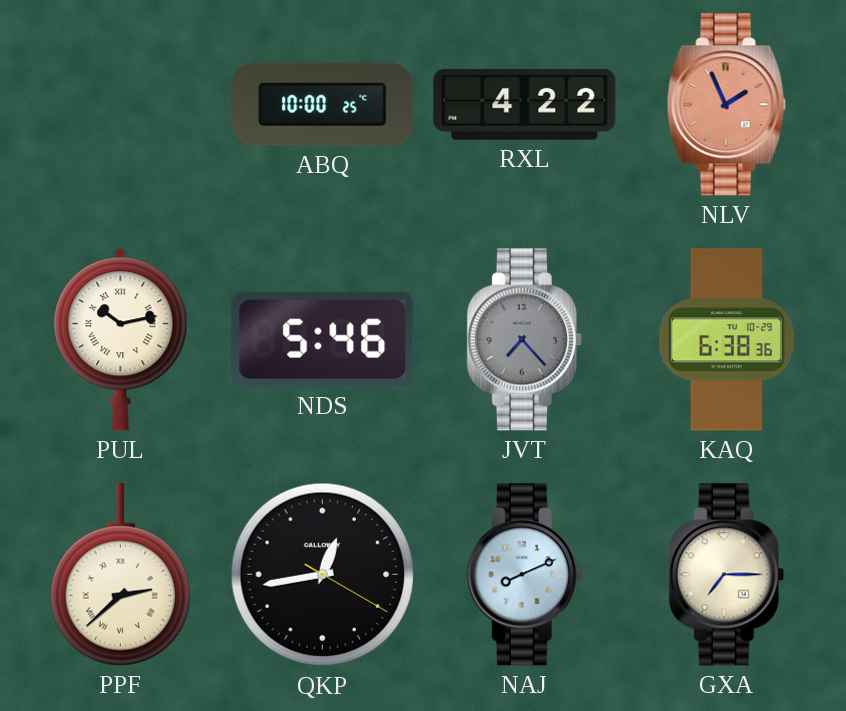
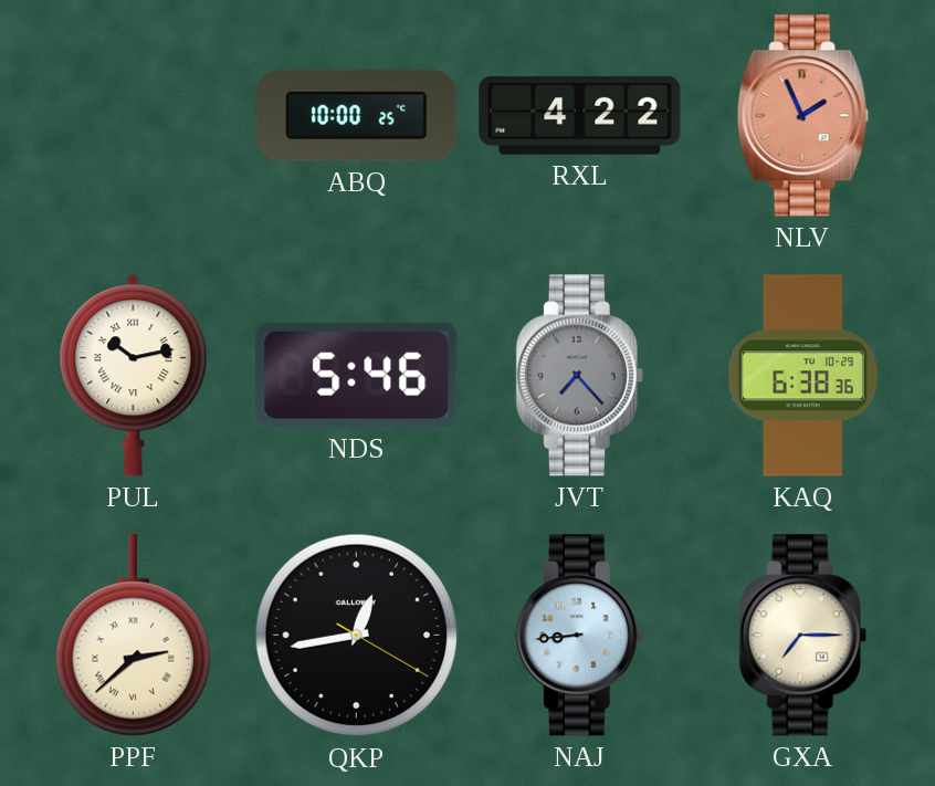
NAJ: 8:11 -> 8:44 (579, 636)
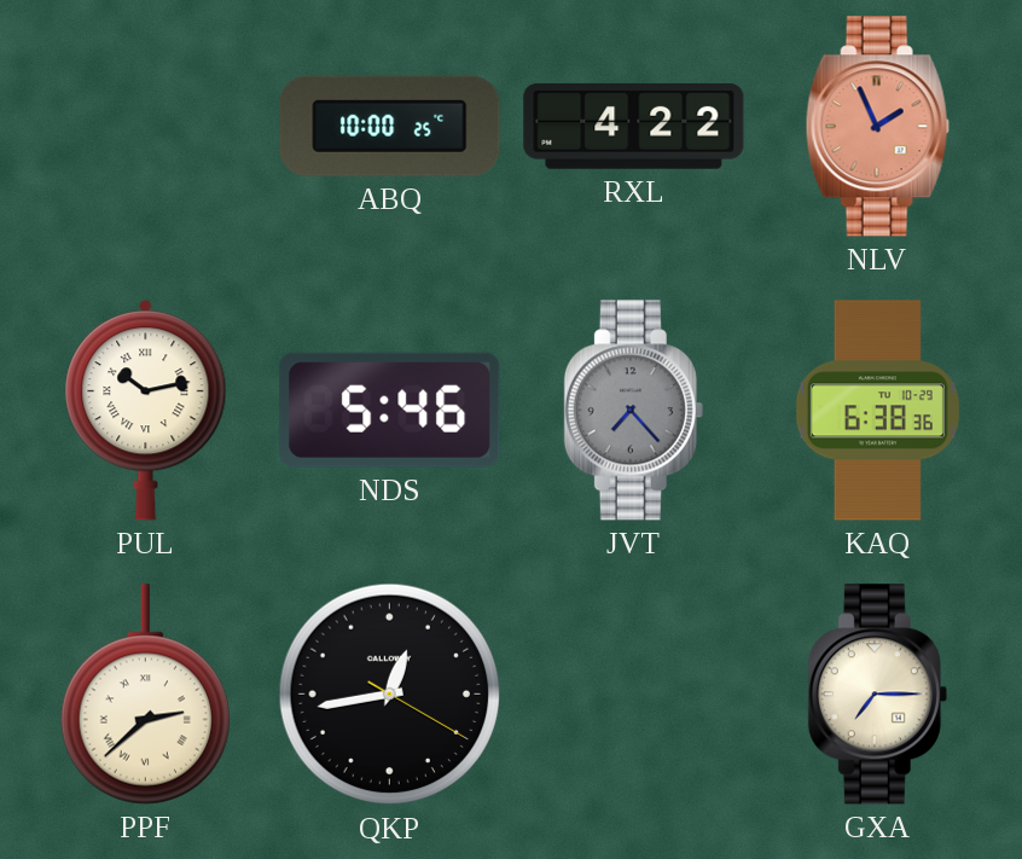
NAJ: 8:44 -> none (579, 636)
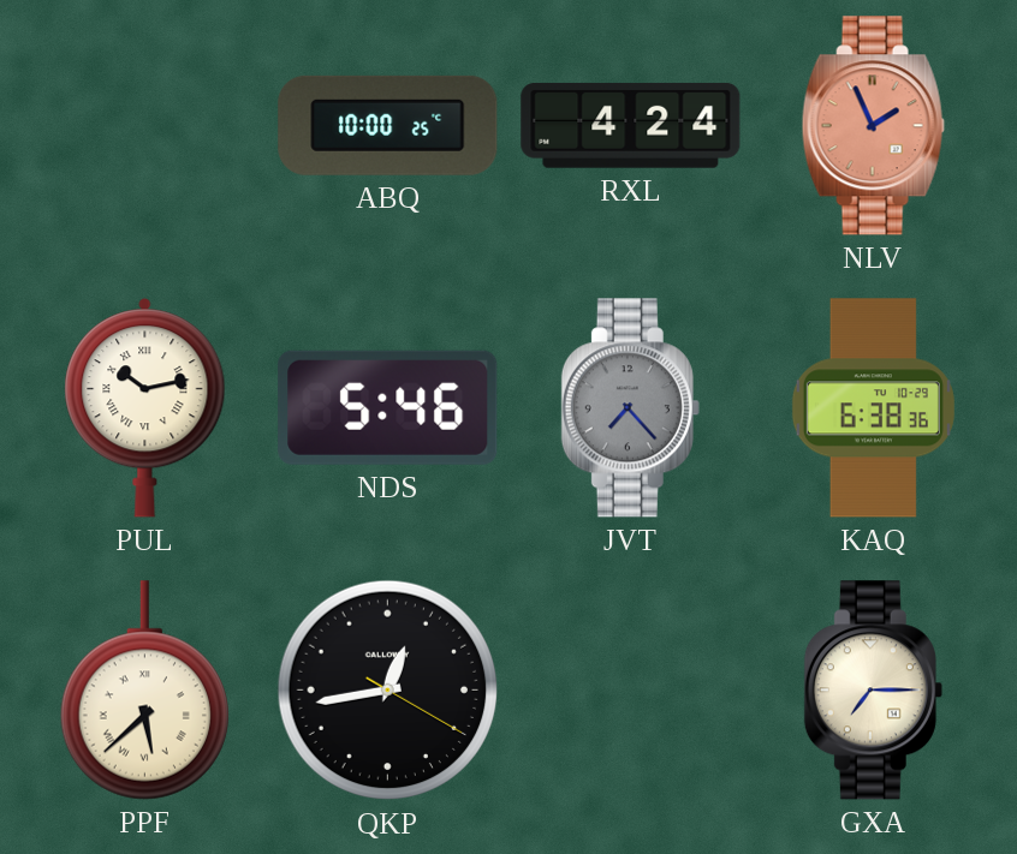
RXL: 4:22 -> 4:24 (631, 125)
PPF: 2:38 -> 5:38 (144, 691)
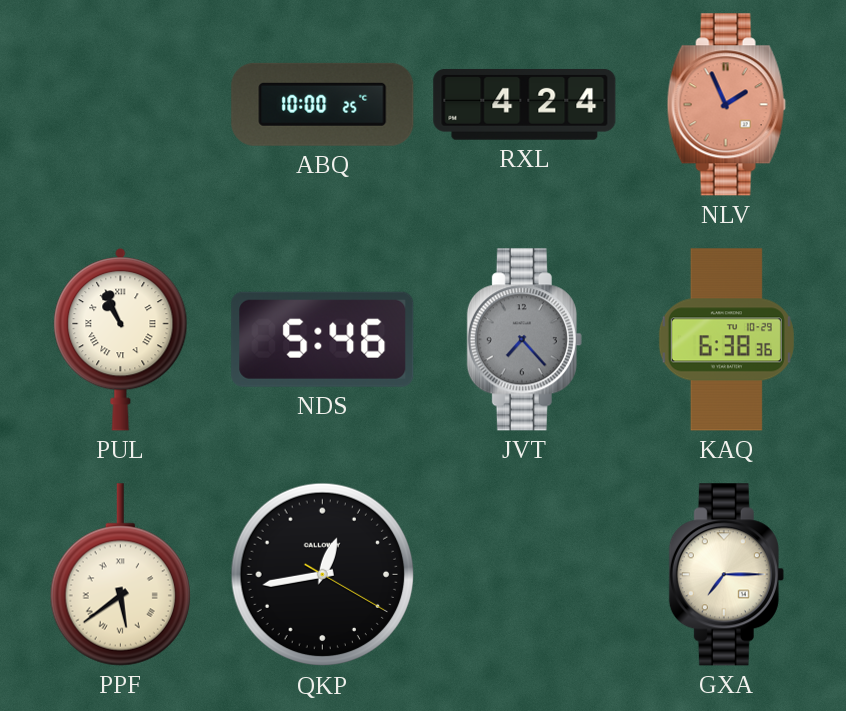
PUL: 10:13 -> 10:56 (121, 340)
PPF: 5:38 -> 5:39 (120, 575)
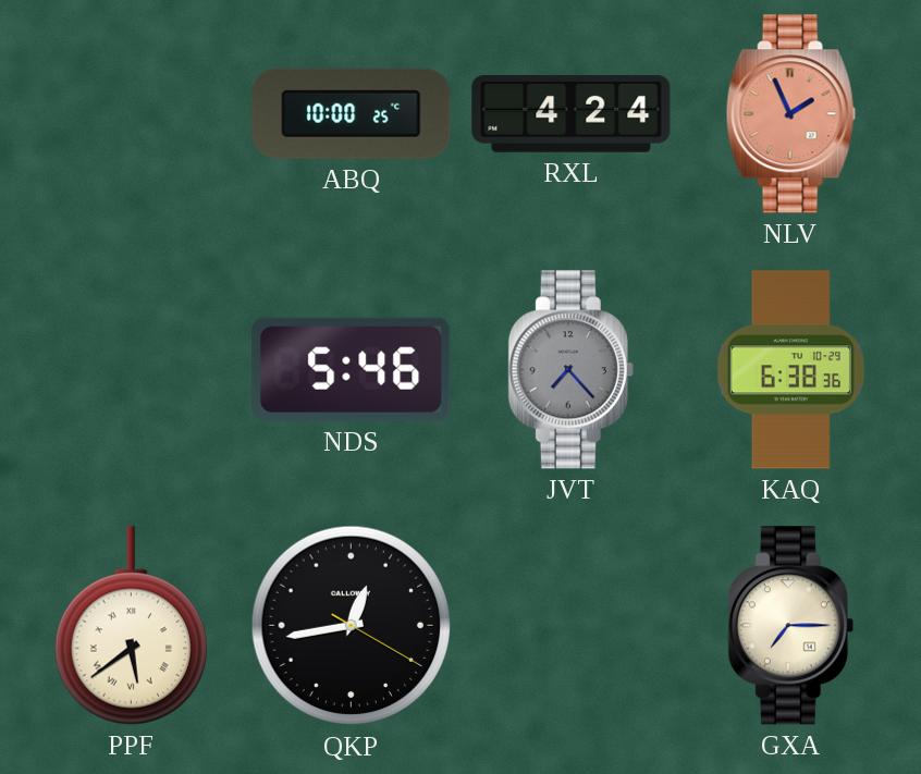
PUL: 10:56 -> none (121, 340)
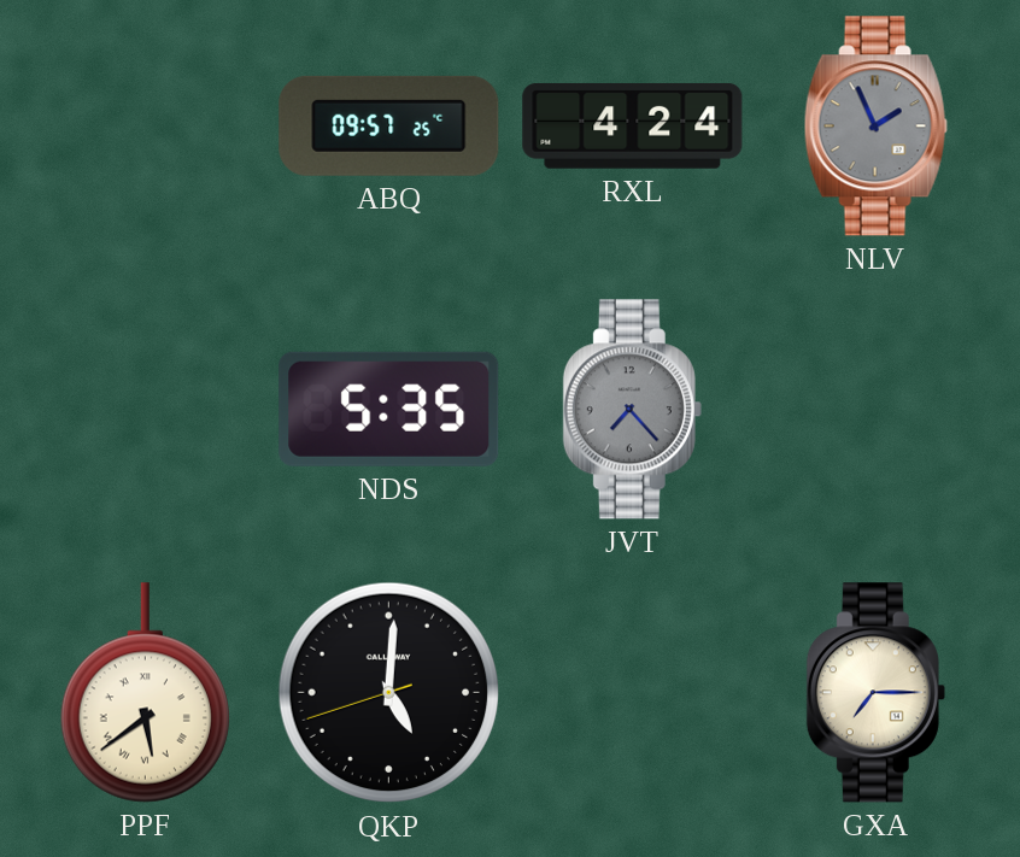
ABQ: 10:00 -> 09:57 (389, 125)
NLV dial: salmon -> grey (875, 127)
NDS: 5:46 -> 5:35 (389, 409)
KAQ: 6:38 -> none (790, 370)
QKP: 12:43 -> 5:00 (389, 693)
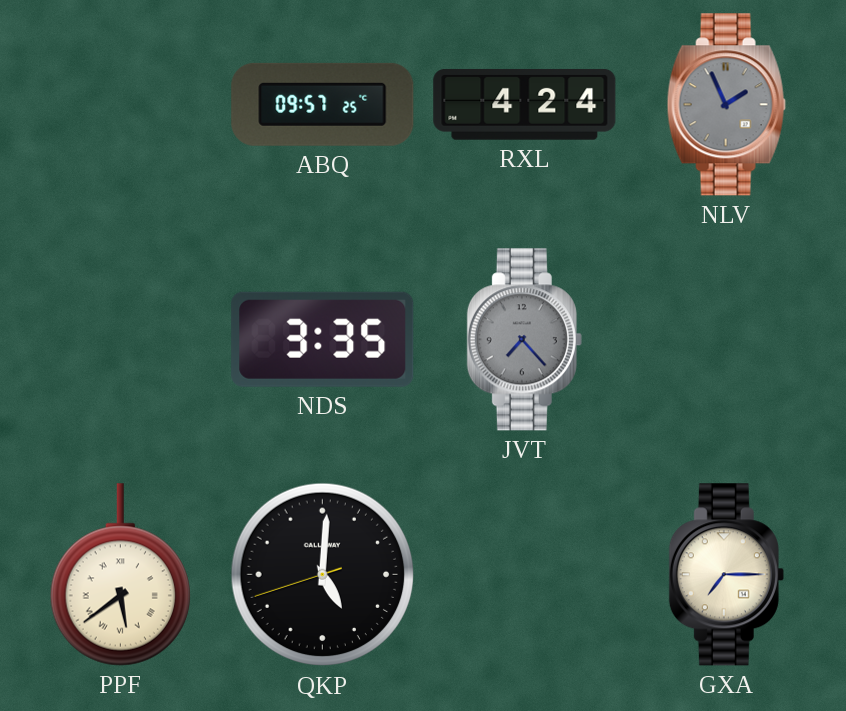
NDS: 5:35 -> 3:35 (323, 339)
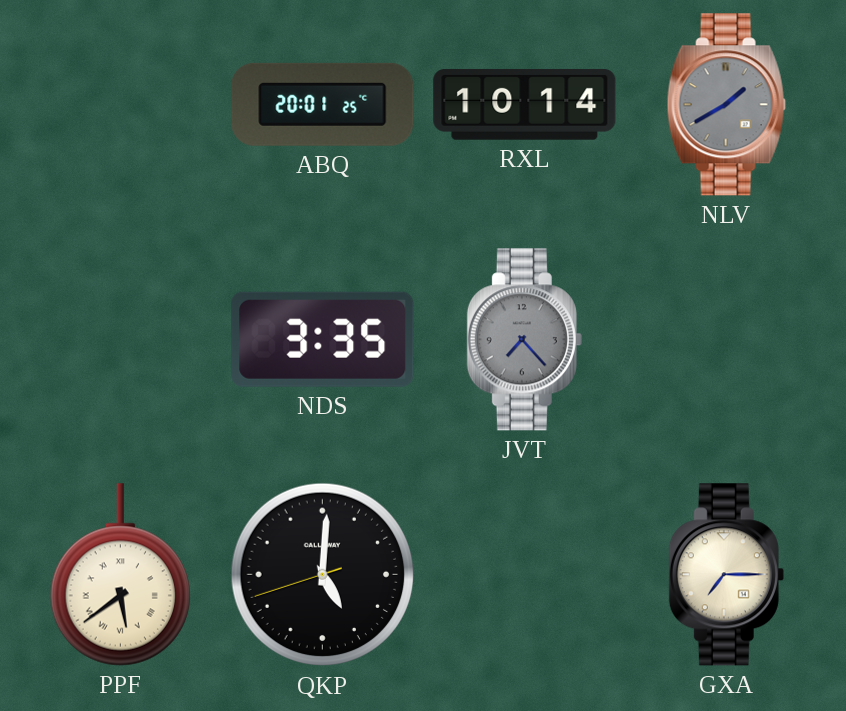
ABQ: 09:57 -> 20:01 (323, 104)
RXL: 4:24 -> 10:14 (525, 104)
NLV: 1:56 -> 1:40 (726, 105)
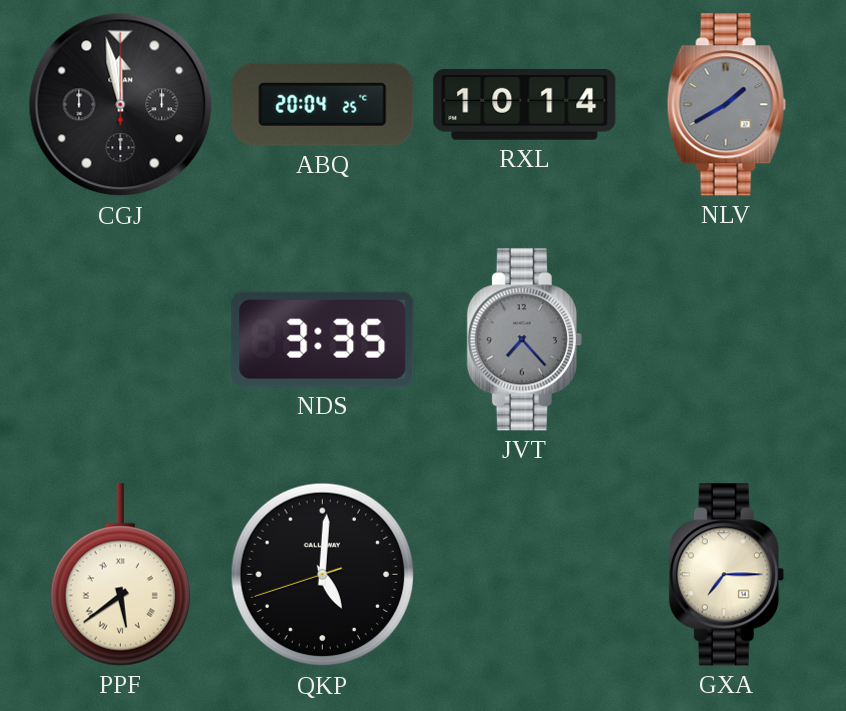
CGJ: none -> 11:58 (121, 105)
ABQ: 20:01 -> 20:04 (323, 104)
